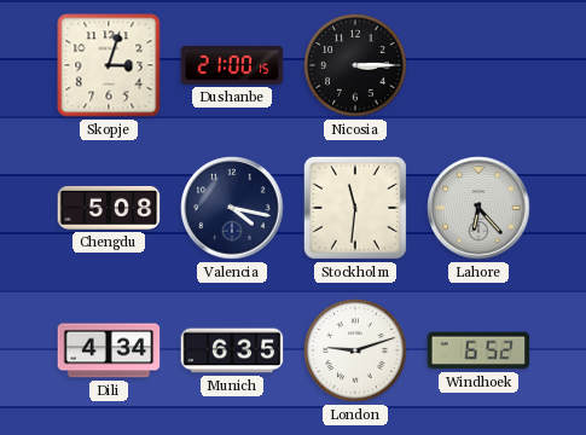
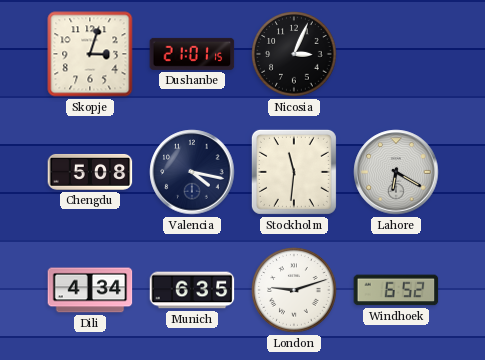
Dushanbe: 21:00 -> 21:01 (192, 54)
Nicosia: 3:15 -> 3:04 (294, 54)
Lahore: 6:23 -> 6:20 (396, 172)
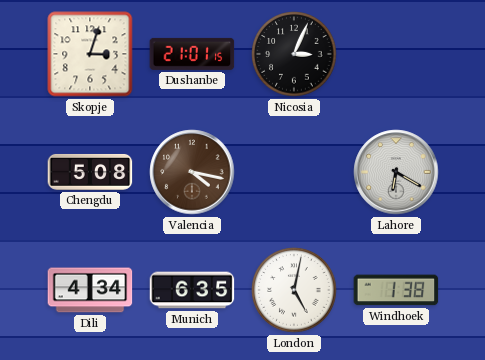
Valencia dial: navy -> brown (192, 172)
Stockholm: 11:31 -> none (294, 172)
London: 9:12 -> 5:02 (294, 290)
Windhoek: 6:52 -> 1:38 (396, 290)
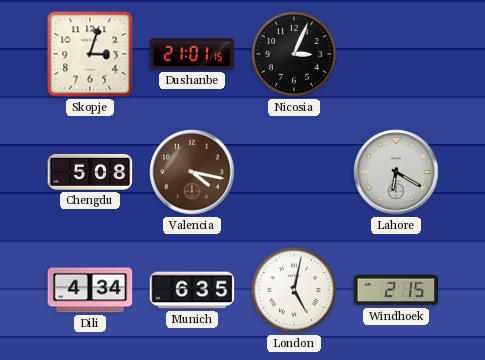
Windhoek: 1:38 -> 2:15 (396, 290)
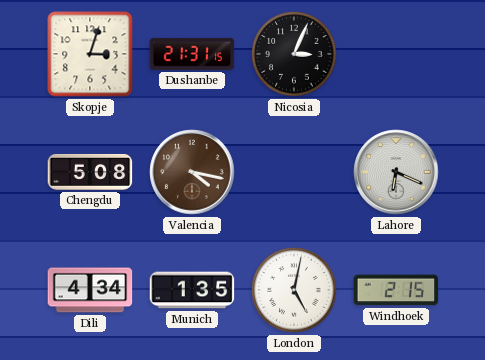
Dushanbe: 21:01 -> 21:31 (192, 54)
Lahore: 6:20 -> 6:19 (396, 172)
Munich: 6:35 -> 1:35 (192, 290)
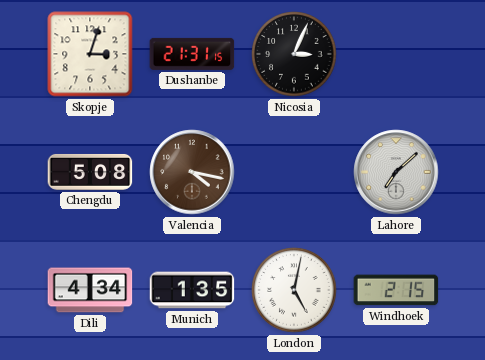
Lahore: 6:19 -> 7:08 (396, 172)
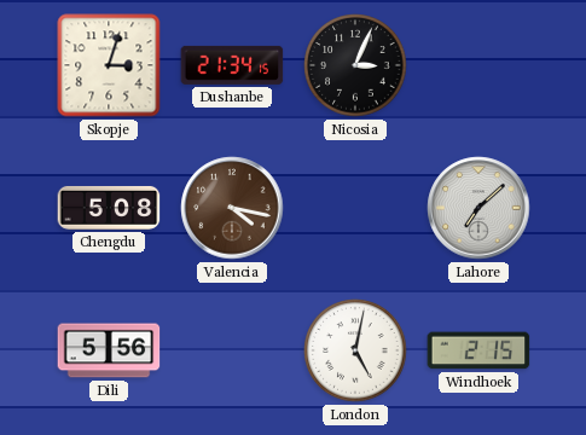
Dushanbe: 21:31 -> 21:34 (232, 65)
Dili: 4:34 -> 5:56 (109, 350)
Munich: 1:35 -> none (192, 290)
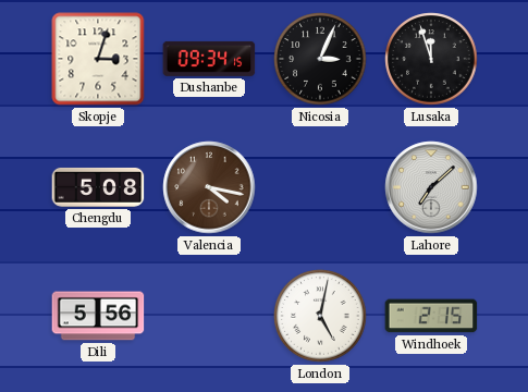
Dushanbe: 21:34 -> 09:34 (209, 59)
Lusaka: none -> 11:57 (431, 59)
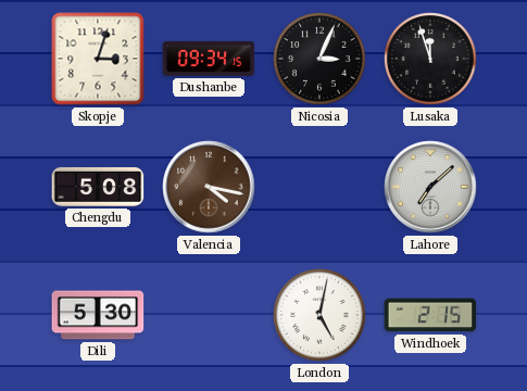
Dili: 5:56 -> 5:30 (98, 315)
